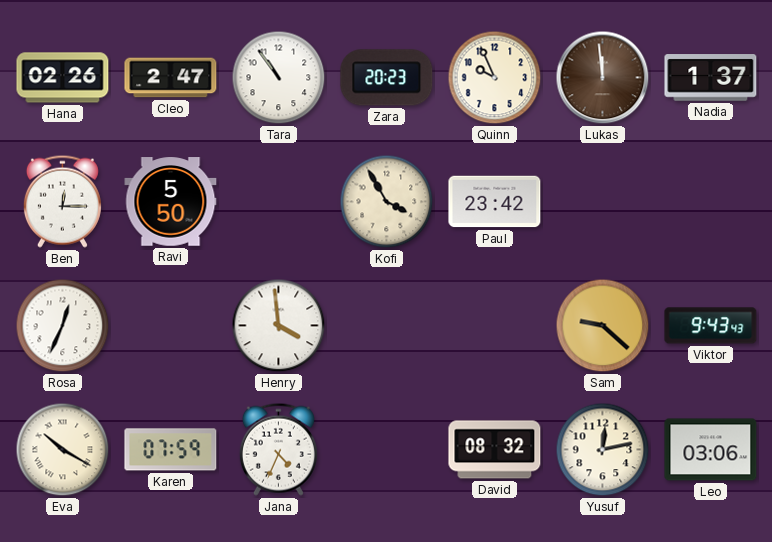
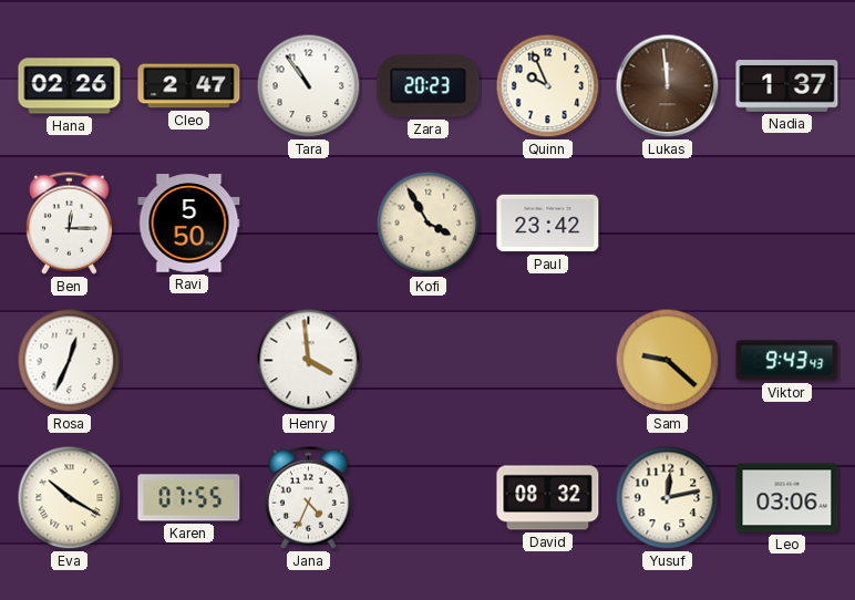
Karen: 07:59 -> 07:55 (189, 498)
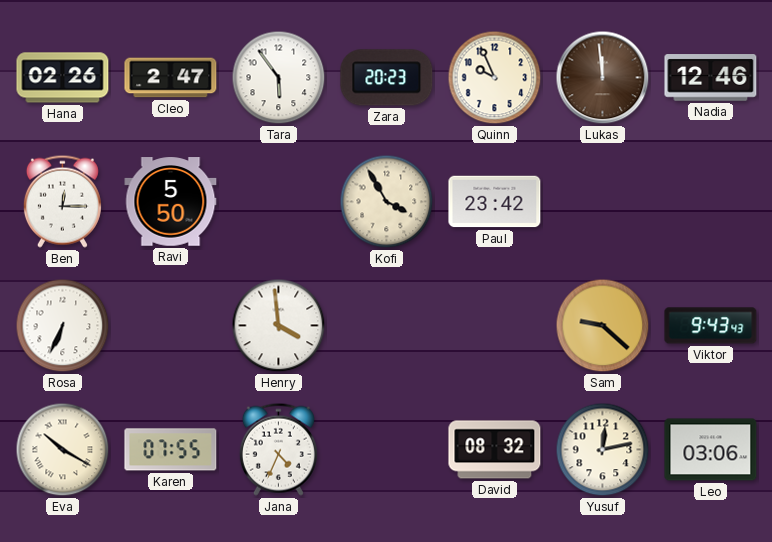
Tara: 10:54 -> 5:54 (279, 78)
Nadia: 1:37 -> 12:46 (711, 78)
Rosa: 12:34 -> 6:34 (63, 326)
